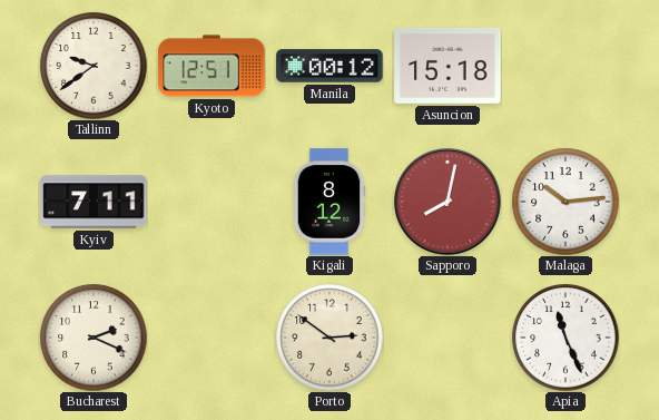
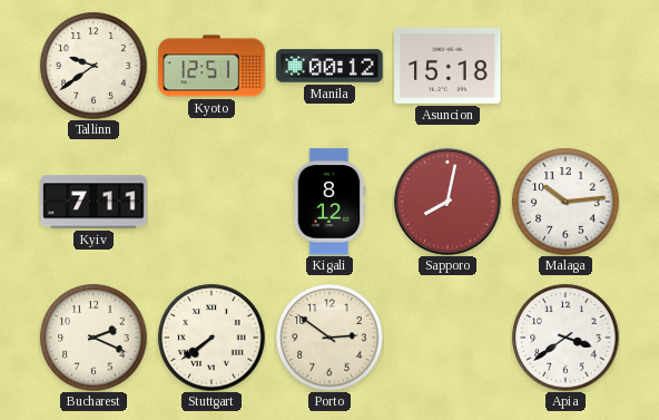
Stuttgart: none -> 7:39 (212, 338)
Apia: 11:26 -> 3:39 (565, 338)
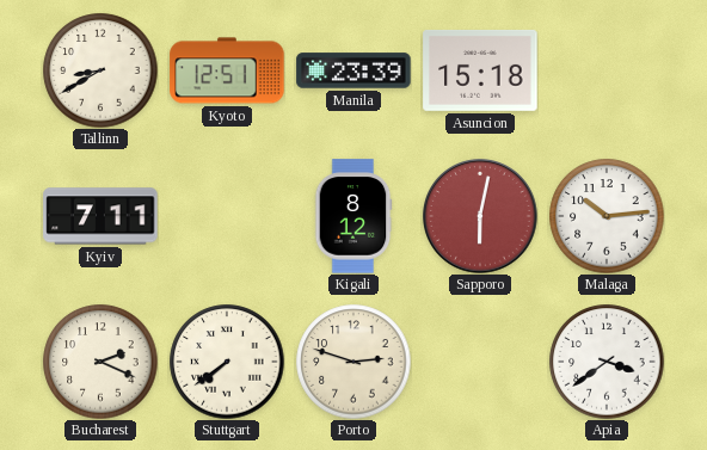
Tallinn: 9:39 -> 8:40 (100, 70)
Manila: 00:12 -> 23:39 (353, 70)
Sapporo: 8:02 -> 6:02 (480, 216)
Porto: 2:51 -> 2:48 (353, 362)
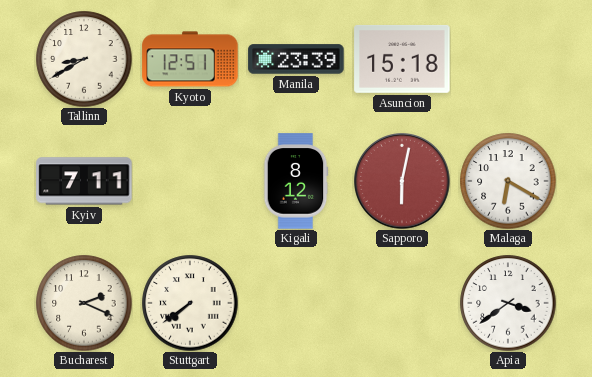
Malaga: 10:14 -> 6:20 (508, 181)
Porto: 2:48 -> none (353, 362)
